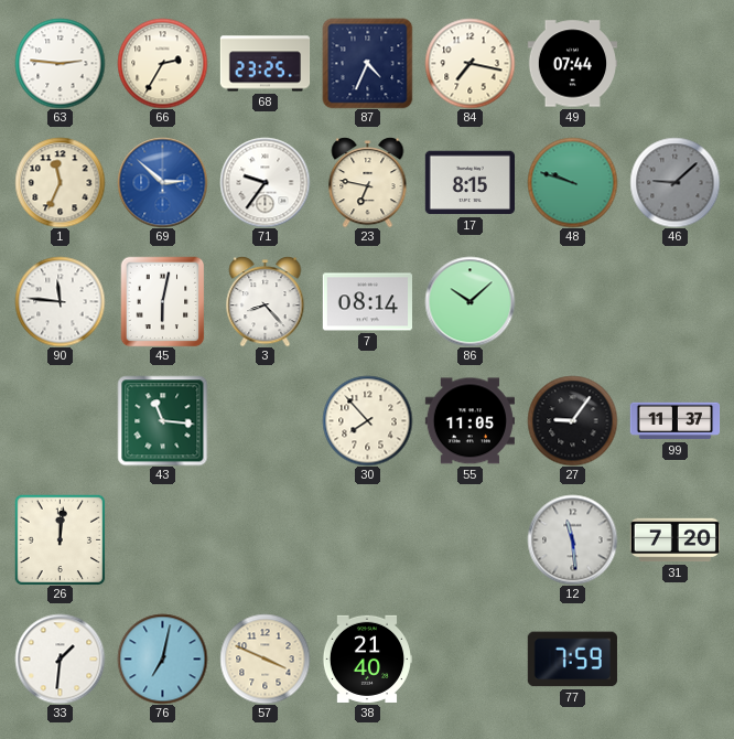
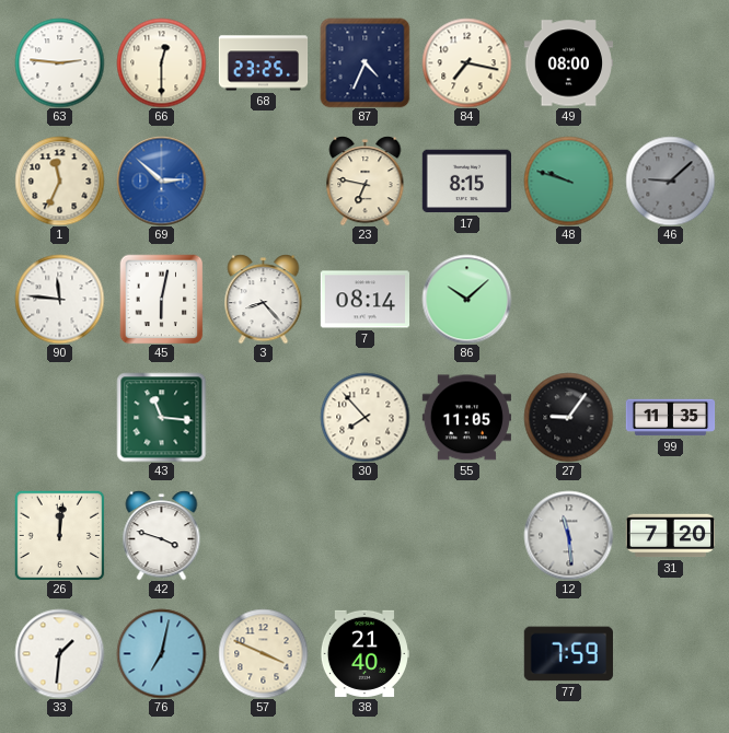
66: 2:35 -> 12:30 (161, 62)
49: 07:44 -> 08:00 (568, 63)
71: 9:36 -> none (265, 182)
99: 11:37 -> 11:35 (670, 418)
42: none -> 3:48 (162, 535)
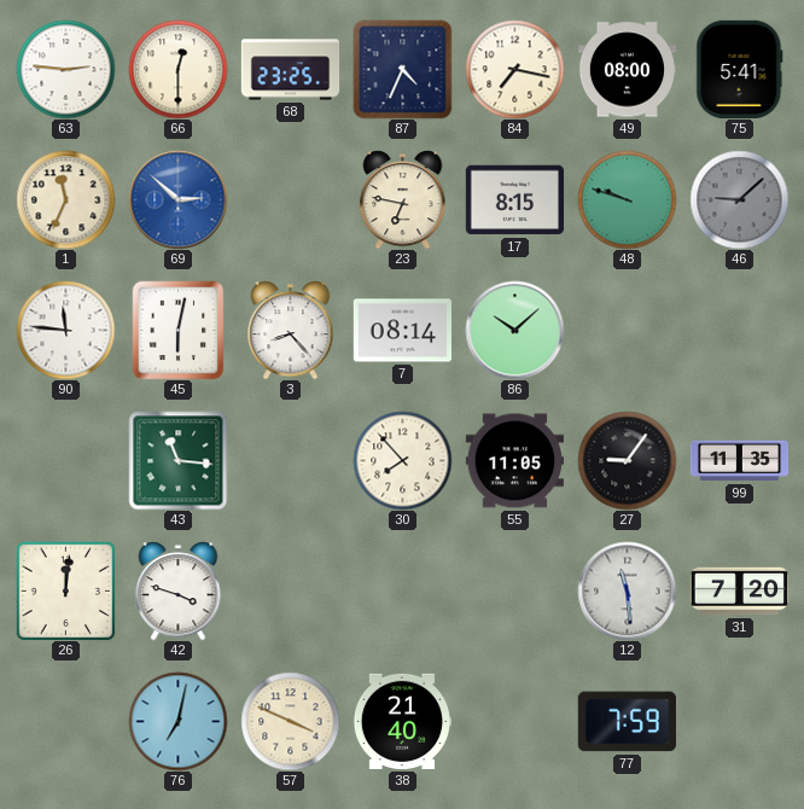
75: none -> 5:41 (740, 69)
33: 1:31 -> none (59, 653)
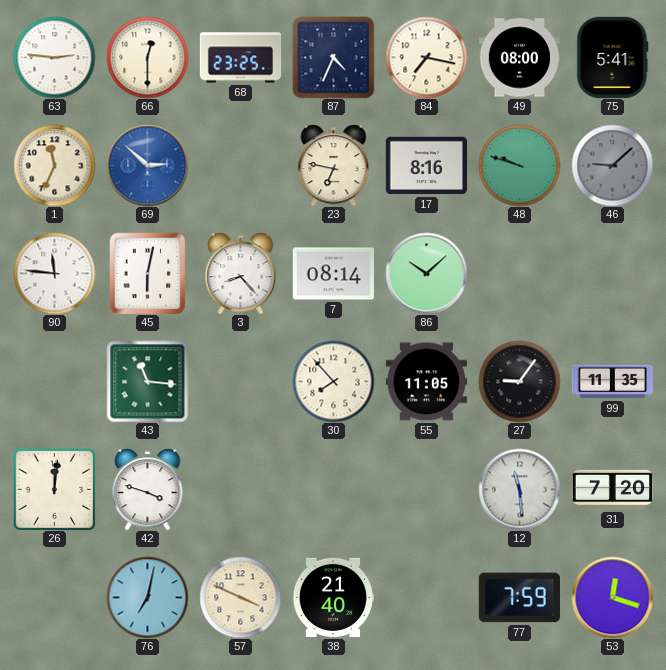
17: 8:15 -> 8:16 (426, 166)
53: none -> 12:18 (612, 597)
